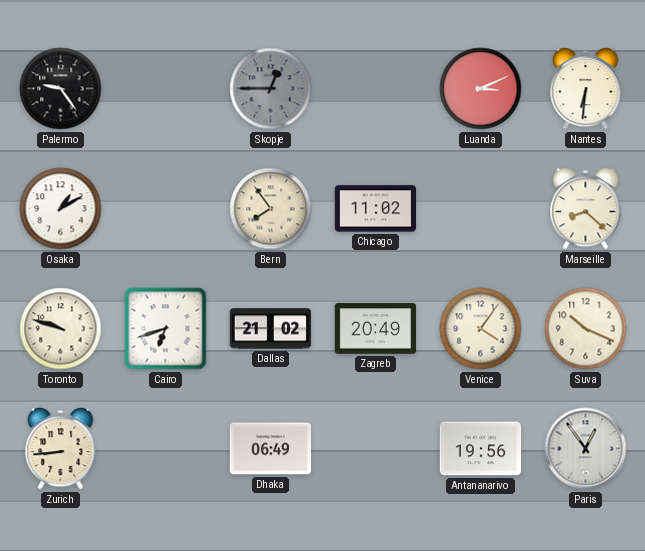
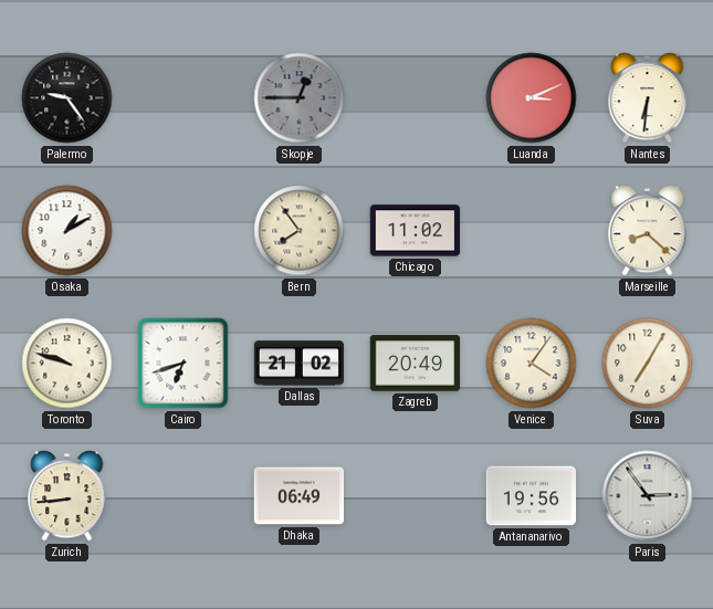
Suva: 10:19 -> 7:05 (648, 364)
Paris: 12:54 -> 2:54 (648, 496)
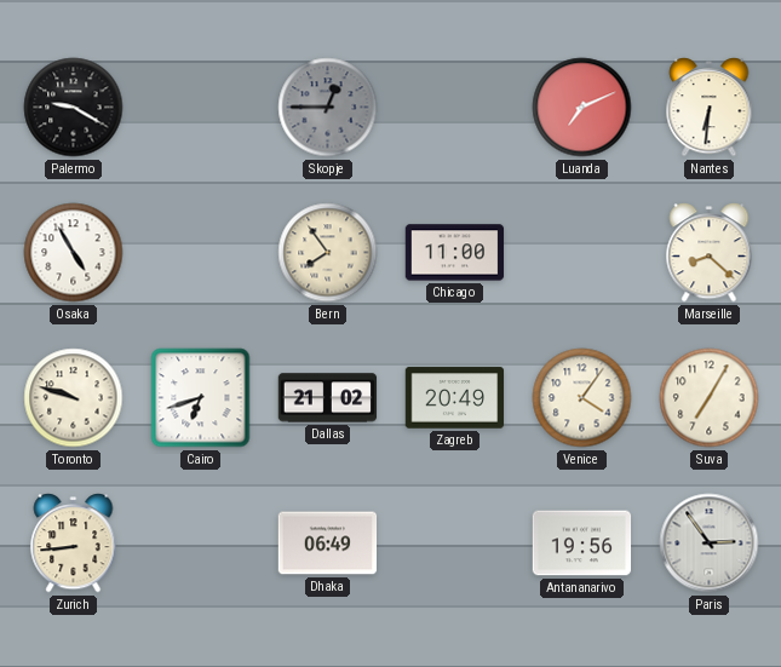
Palermo: 9:24 -> 9:20 (74, 108)
Luanda: 3:11 -> 7:11 (582, 108)
Osaka: 1:10 -> 4:55 (74, 253)
Chicago: 11:02 -> 11:00 (455, 253)
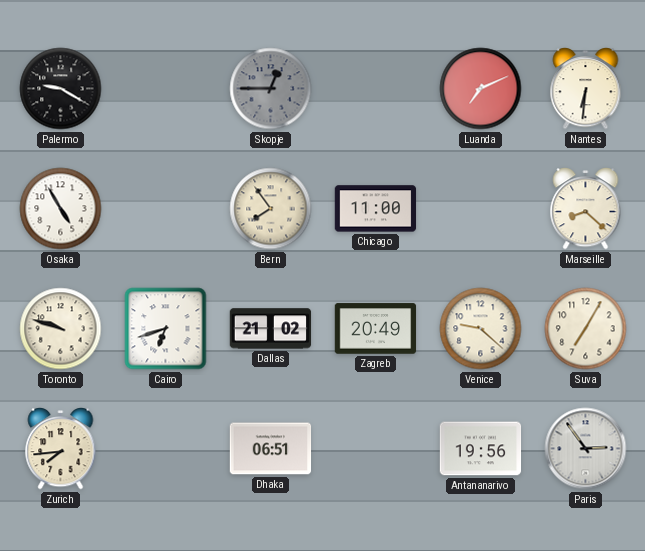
Venice: 4:06 -> 9:22 (481, 329)
Zurich: 8:44 -> 7:44 (61, 449)
Dhaka: 06:49 -> 06:51 (271, 449)
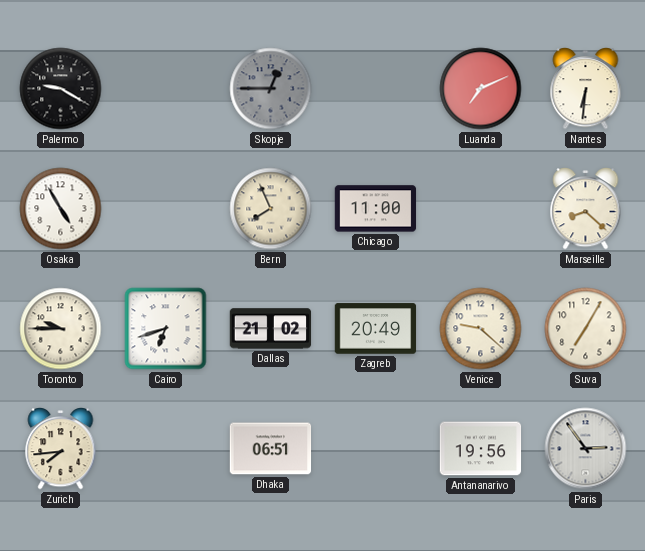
Bern: 7:54 -> 7:56 (271, 209)
Toronto: 9:48 -> 9:45 (61, 329)
